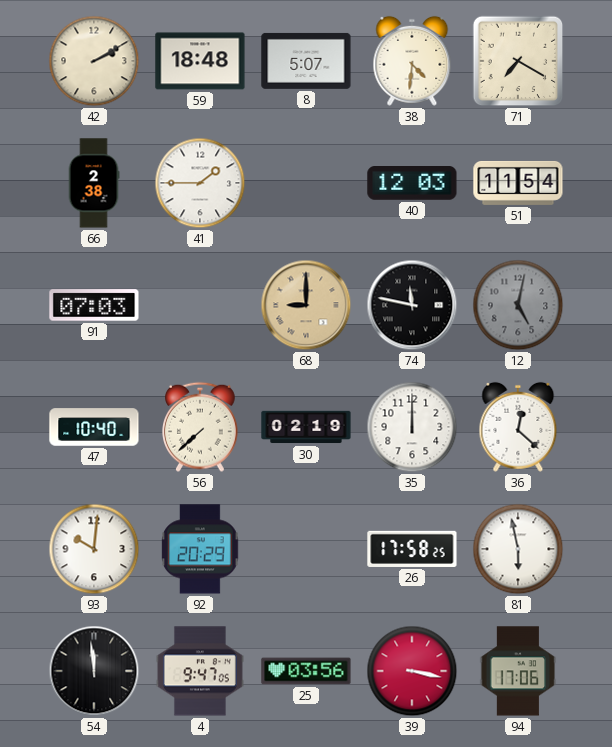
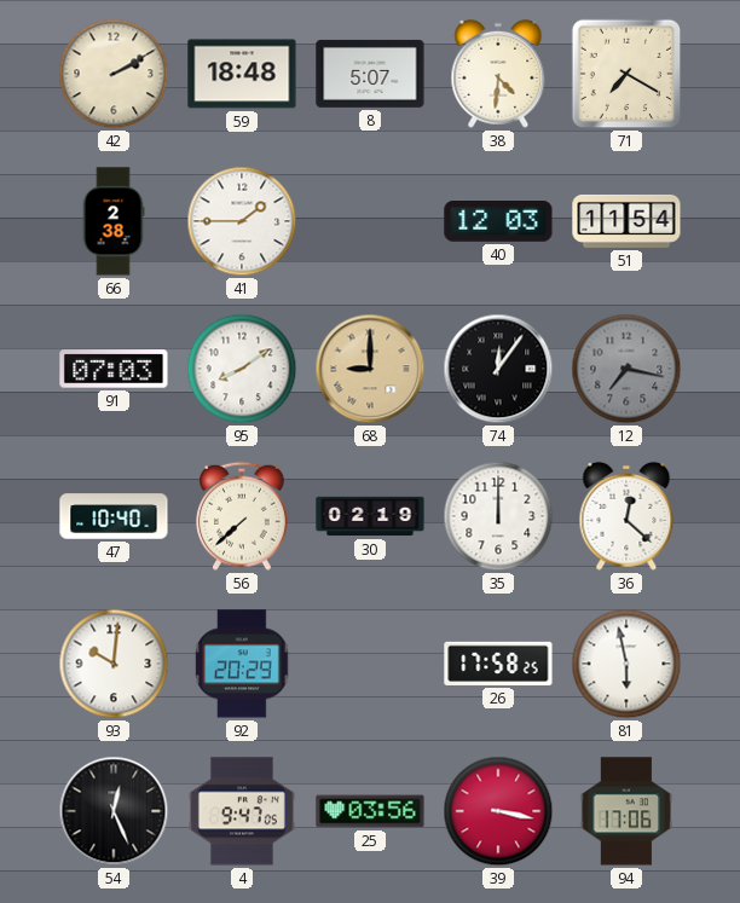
95: none -> 8:09 (242, 369)
74: 11:47 -> 12:06 (498, 369)
12: 5:02 -> 7:17 (626, 369)
54: 11:59 -> 12:26 (114, 811)
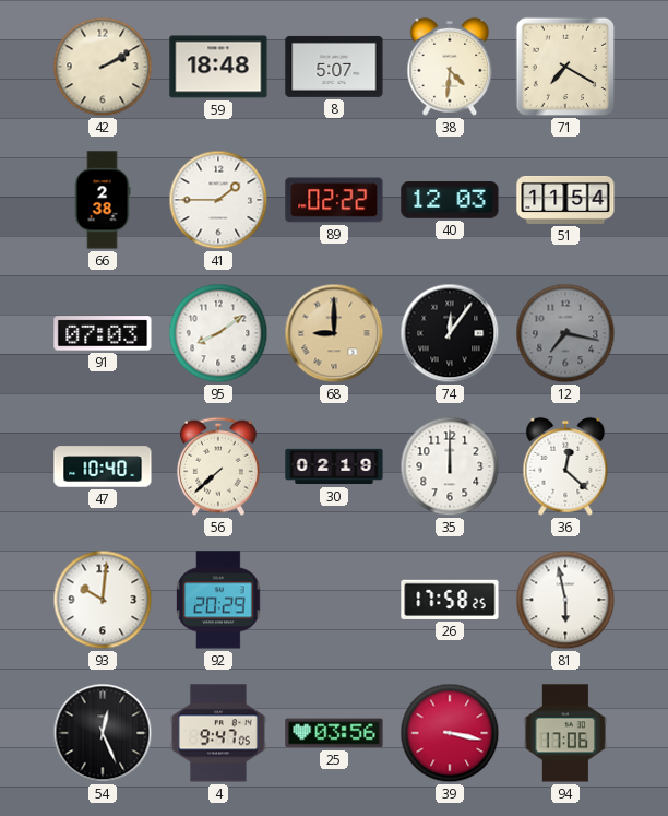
89: none -> 02:22 (334, 200)
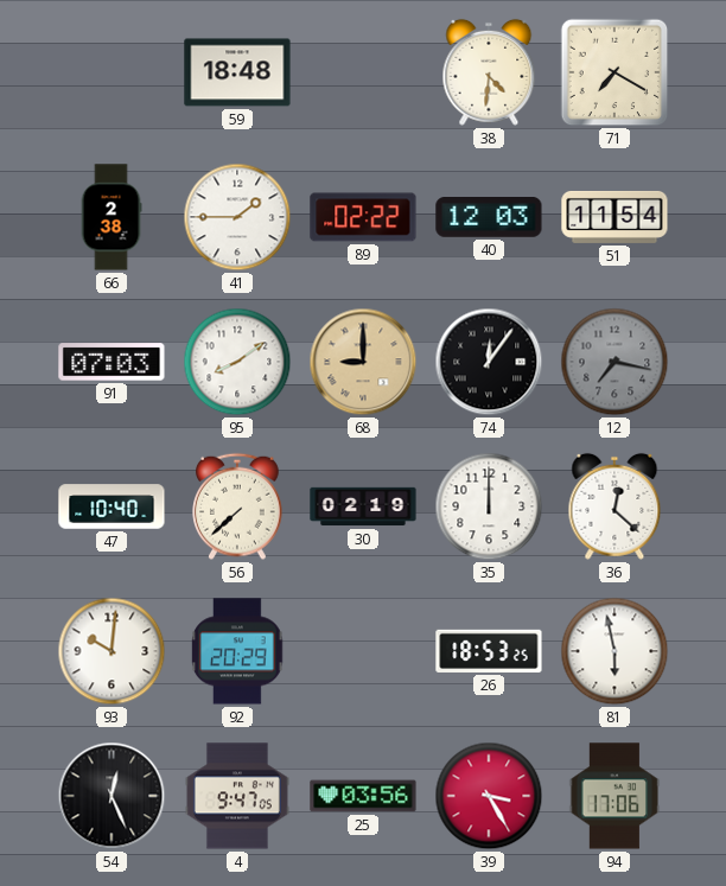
42: 2:10 -> none (103, 67)
8: 5:07 -> none (334, 67)
26: 17:58 -> 18:53 (489, 651)
39: 3:17 -> 3:25 (489, 796)
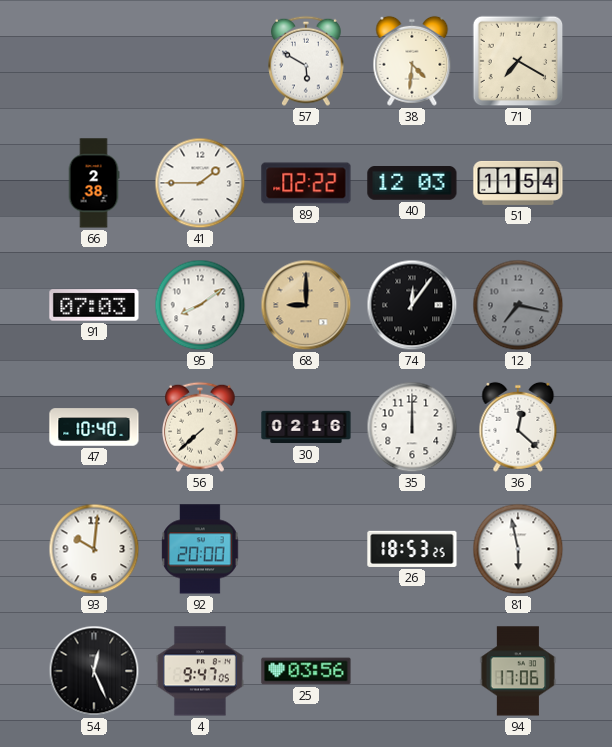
59: 18:48 -> none (237, 72)
57: none -> 5:50 (307, 61)
30: 02:19 -> 02:16 (306, 427)
92: 20:29 -> 20:00 (200, 549)
39: 3:25 -> none (489, 796)
